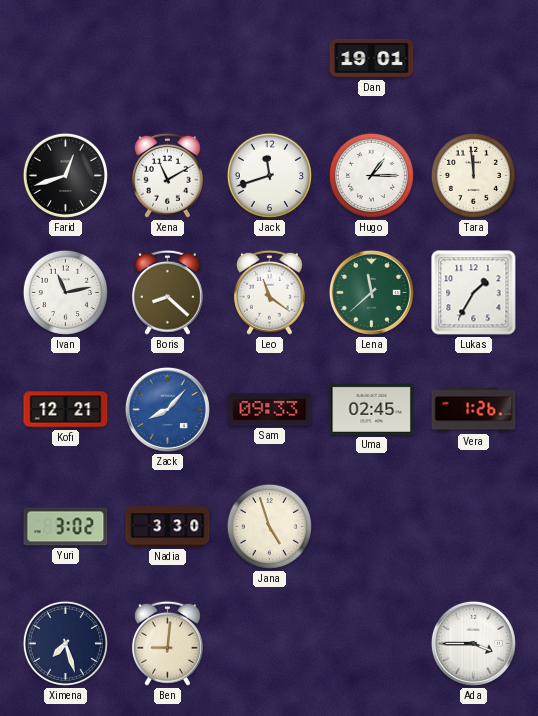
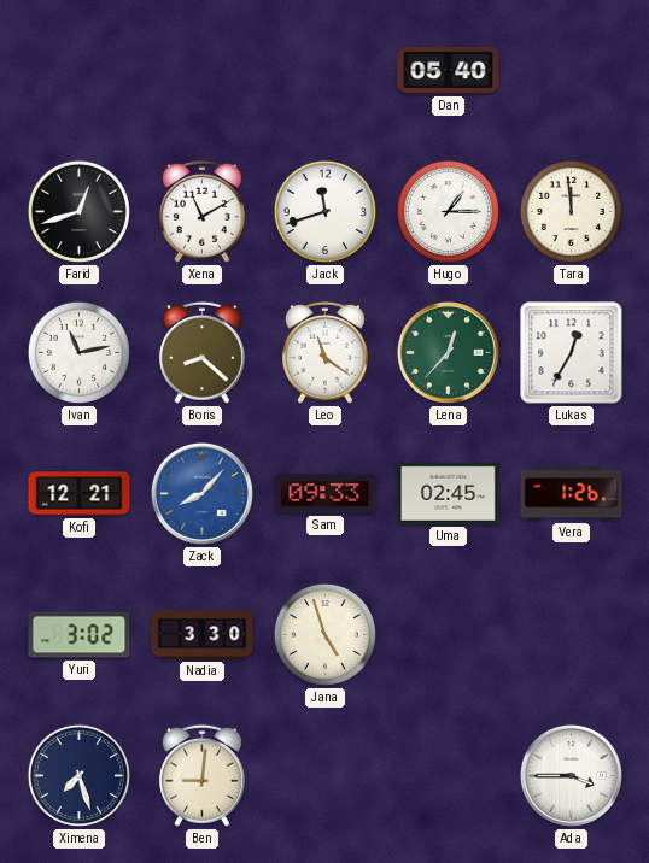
Dan: 19:01 -> 05:40 (449, 70)
Lena: 11:38 -> 12:37 (448, 352)
Lukas: 1:35 -> 12:35 (572, 353)
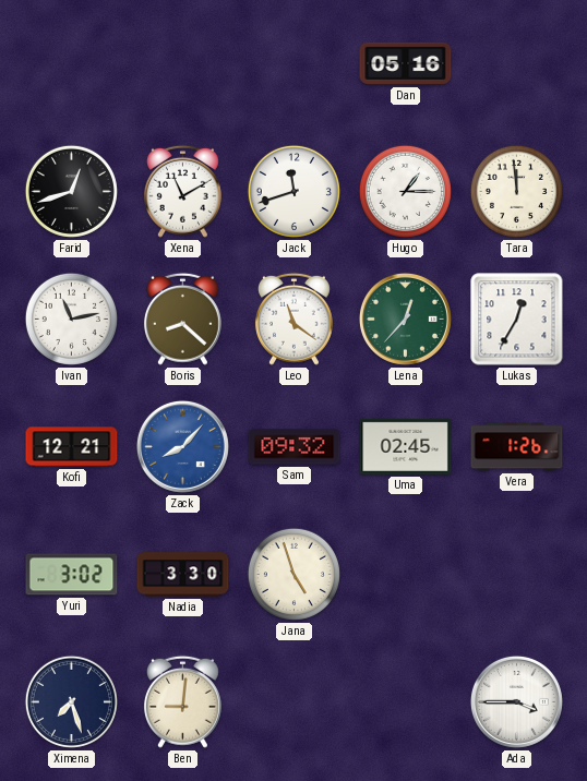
Dan: 05:40 -> 05:16 (406, 63)
Sam: 09:33 -> 09:32 (295, 447)
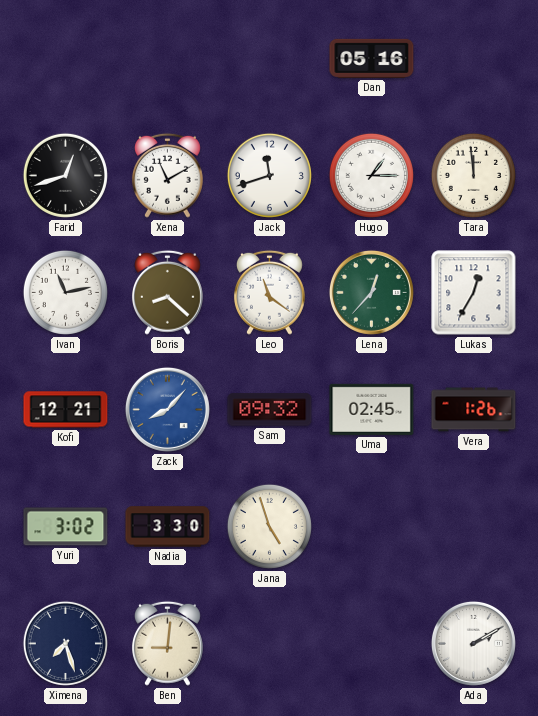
Ada: 3:45 -> 2:10 (473, 643)
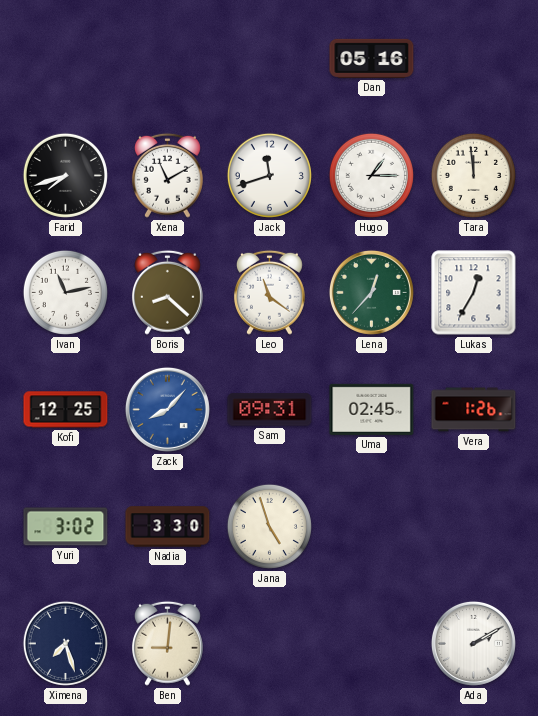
Farid: 12:42 -> 7:42 (65, 175)
Kofi: 12:21 -> 12:25 (66, 410)
Sam: 09:32 -> 09:31 (270, 410)
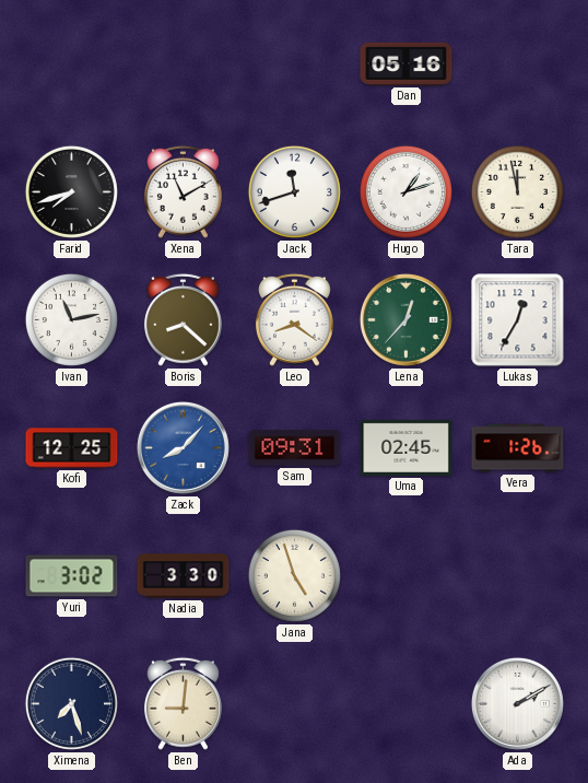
Hugo: 1:15 -> 1:12 (405, 191)
Tara: 11:59 -> 11:58 (517, 191)
Leo: 11:21 -> 8:21 (294, 319)
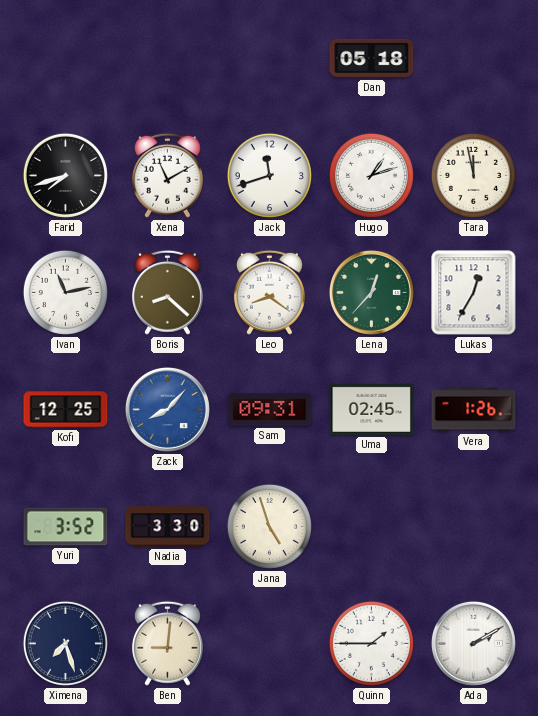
Dan: 05:16 -> 05:18 (372, 58)
Yuri: 3:02 -> 3:52 (66, 527)
Quinn: none -> 1:45 (371, 643)
